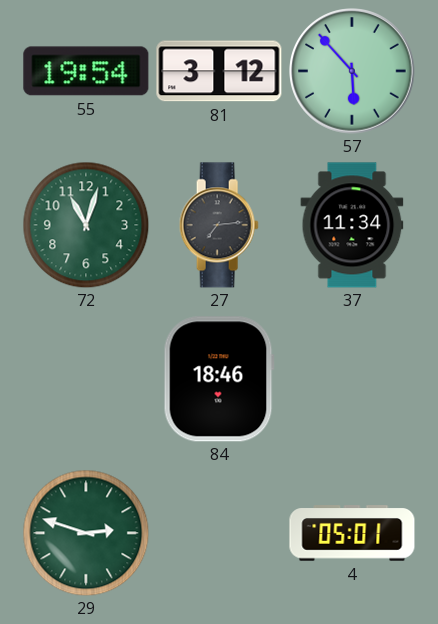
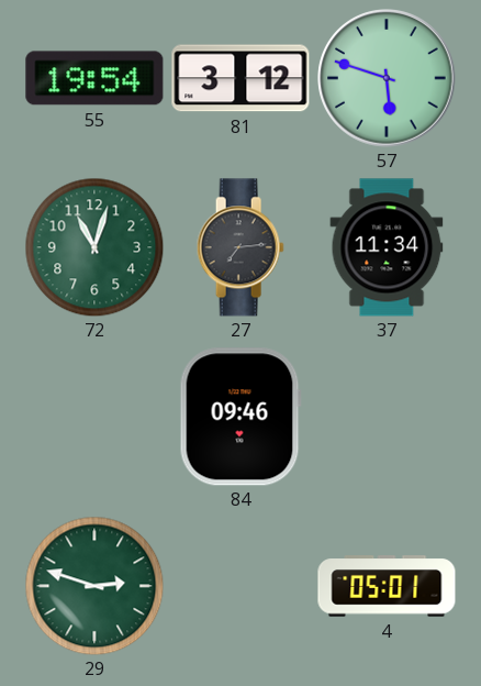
57: 5:53 -> 5:48 (387, 78)
84: 18:46 -> 09:46 (240, 417)
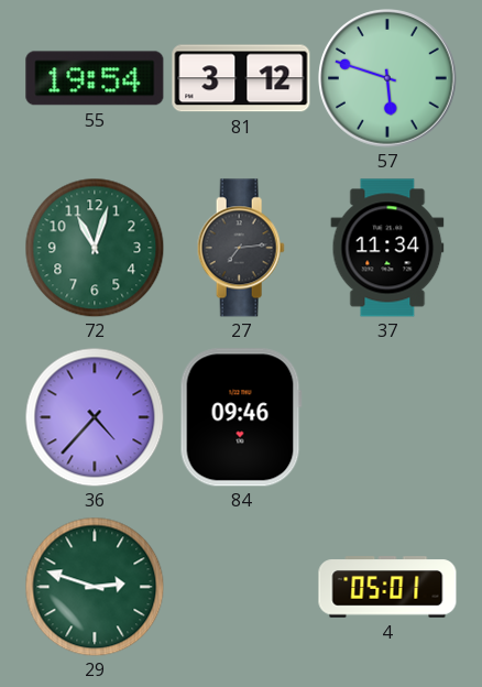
36: none -> 4:37 (95, 417)
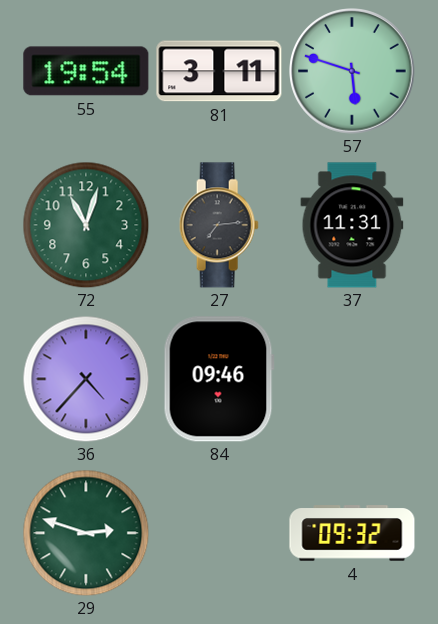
81: 3:12 -> 3:11 (219, 71)
37: 11:34 -> 11:31 (352, 225)
4: 05:01 -> 09:32 (352, 533)
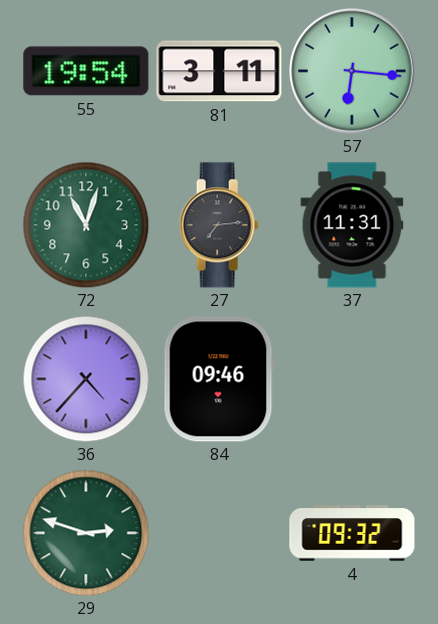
57: 5:48 -> 6:16 (352, 71)
